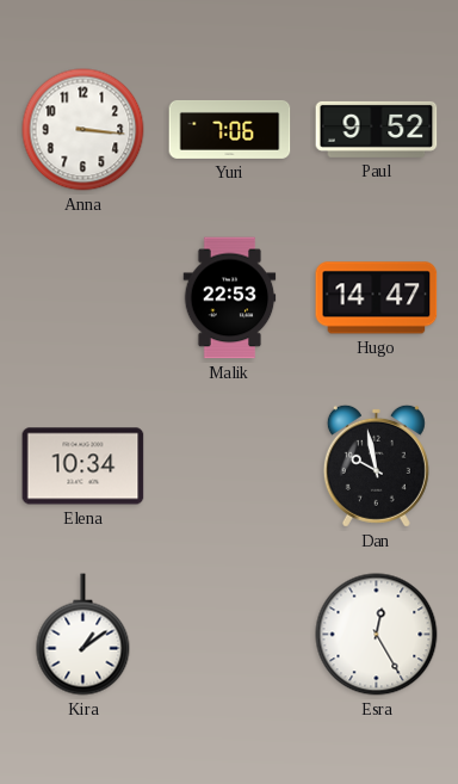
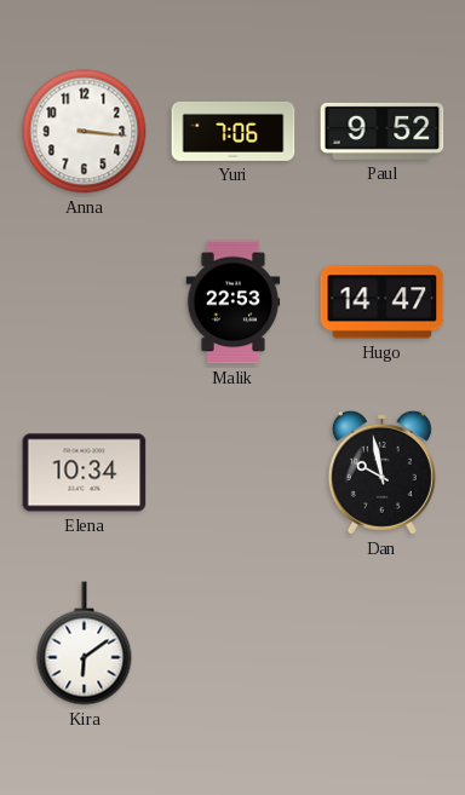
Kira: 1:09 -> 6:09 (85, 644)
Esra: 12:25 -> none (377, 635)
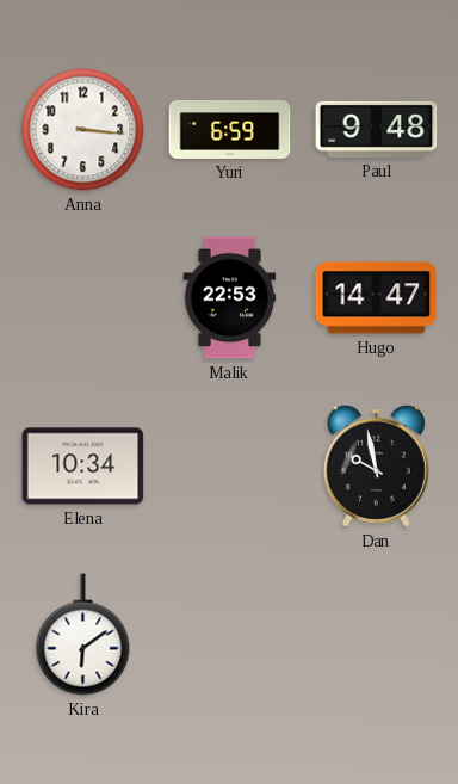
Yuri: 7:06 -> 6:59 (230, 129)
Paul: 9:52 -> 9:48 (377, 129)
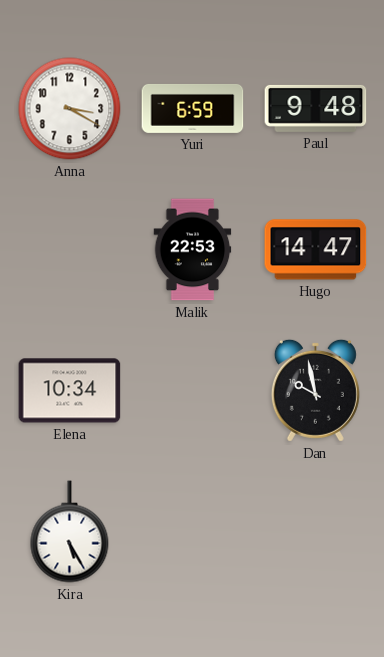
Anna: 3:16 -> 3:20 (70, 109)
Kira: 6:09 -> 5:25 (70, 532)
